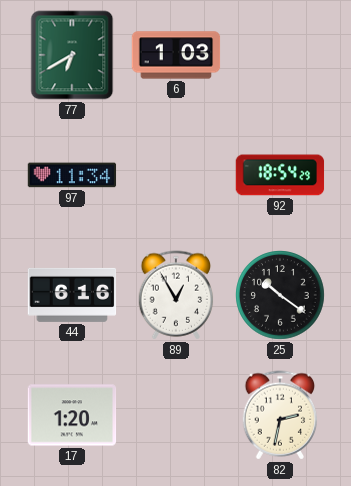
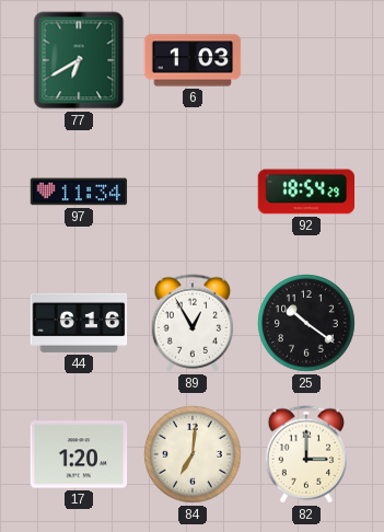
84: none -> 7:01 (193, 454)
82: 2:32 -> 3:00 (306, 454)
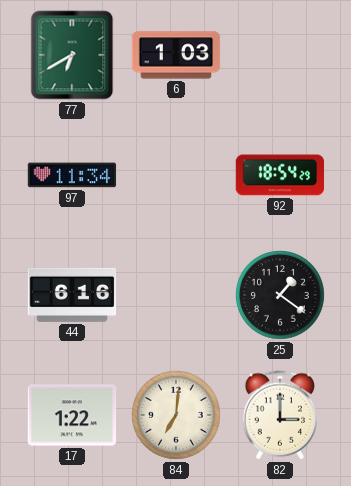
89: 12:55 -> none (193, 323)
25: 10:21 -> 1:21 (280, 295)
17: 1:20 -> 1:22 (72, 415)
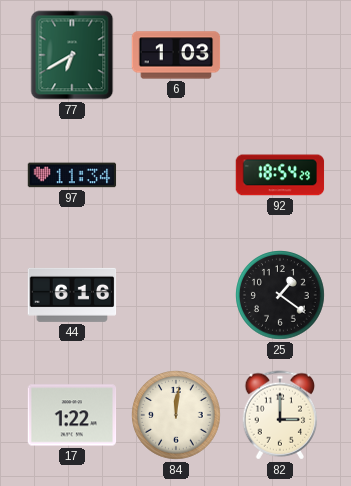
84: 7:01 -> 12:01 (176, 415)
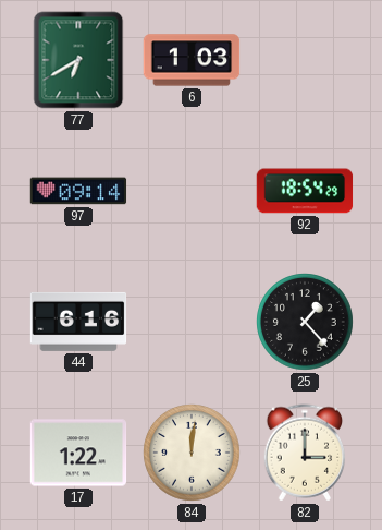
97: 11:34 -> 09:14 (78, 191)
25: 1:21 -> 1:23 (305, 322)
